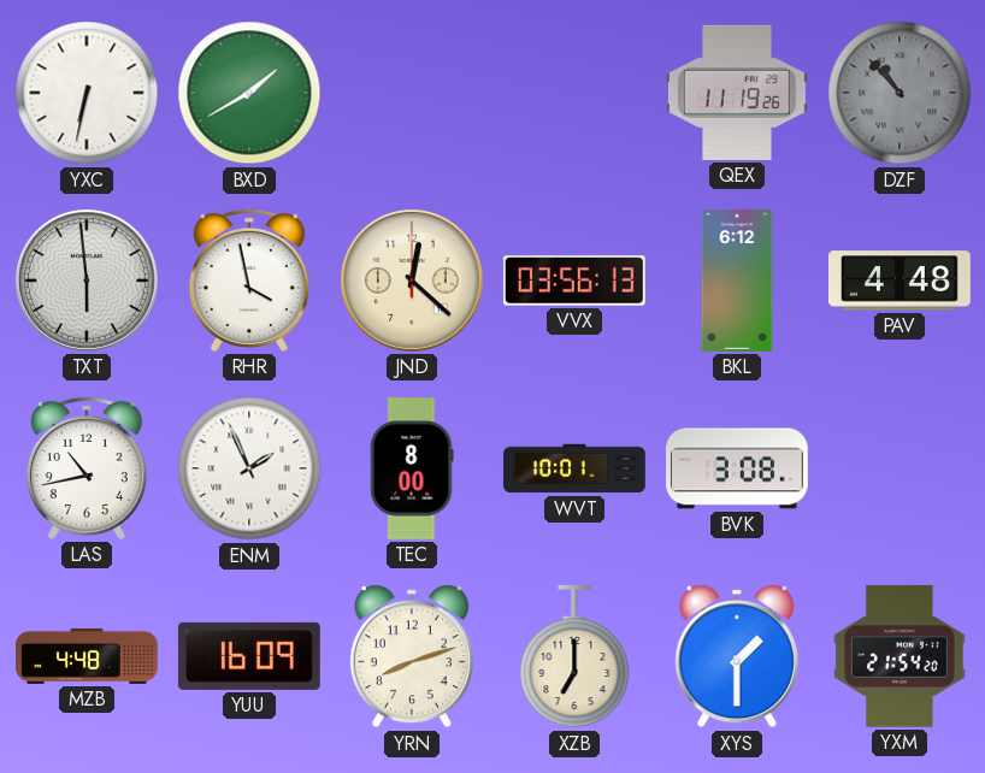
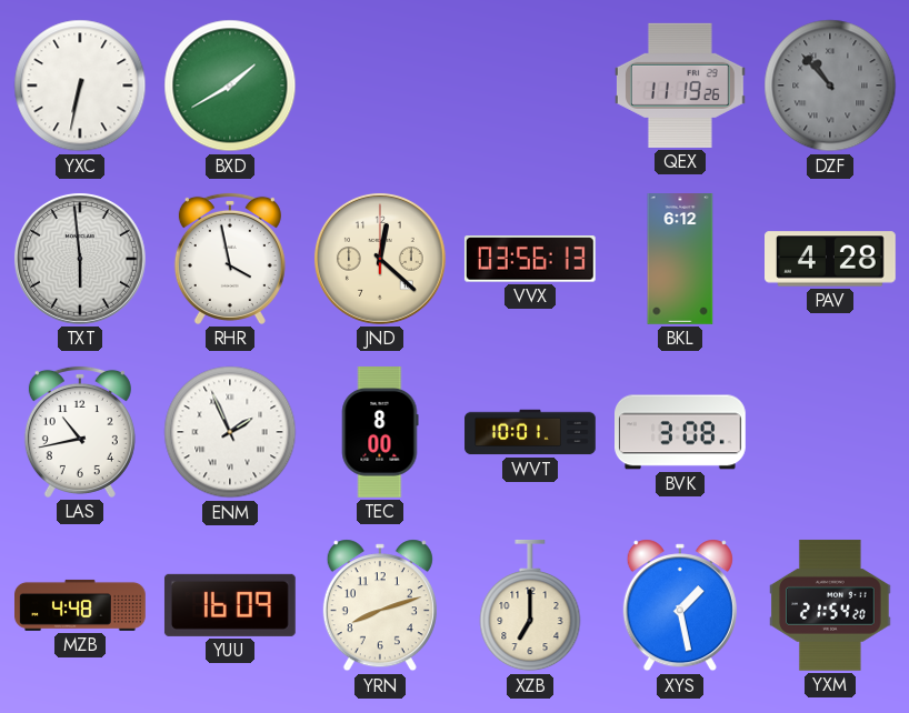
PAV: 4:48 -> 4:28 (831, 259)
XYS: 1:30 -> 1:28 (680, 605)
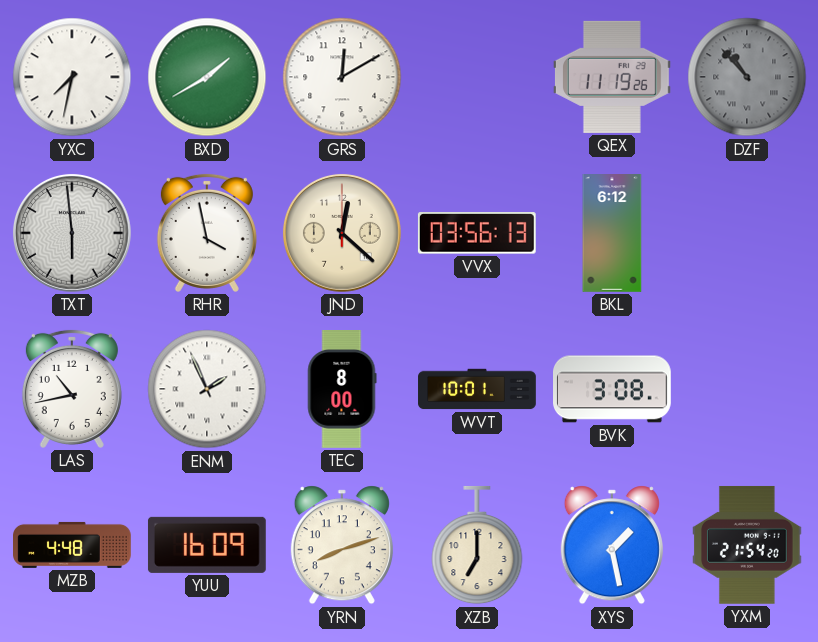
YXC: 6:32 -> 7:32 (72, 77)
GRS: none -> 12:10 (342, 77)
PAV: 4:28 -> none (831, 259)
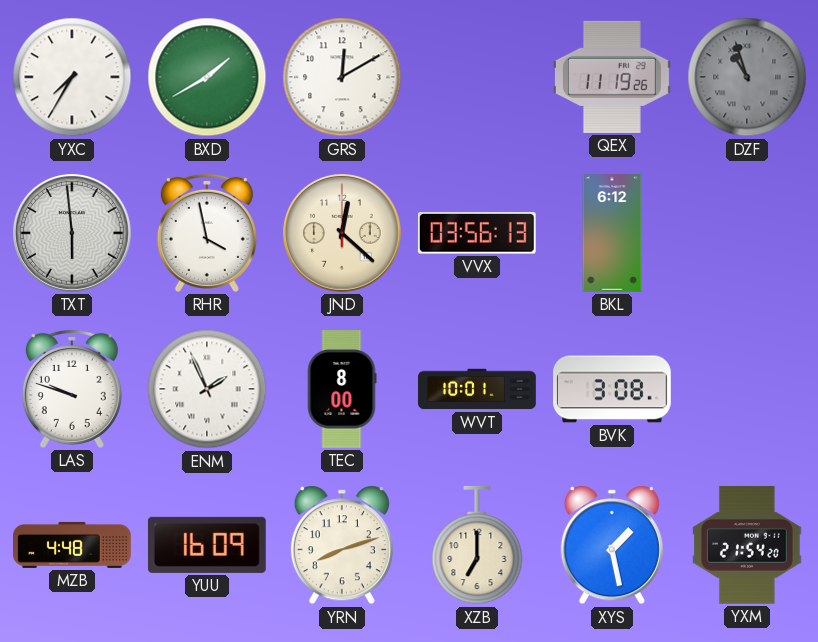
YXC: 7:32 -> 7:35 (72, 77)
DZF: 10:53 -> 10:57 (747, 77)
LAS: 10:43 -> 9:48 (72, 389)
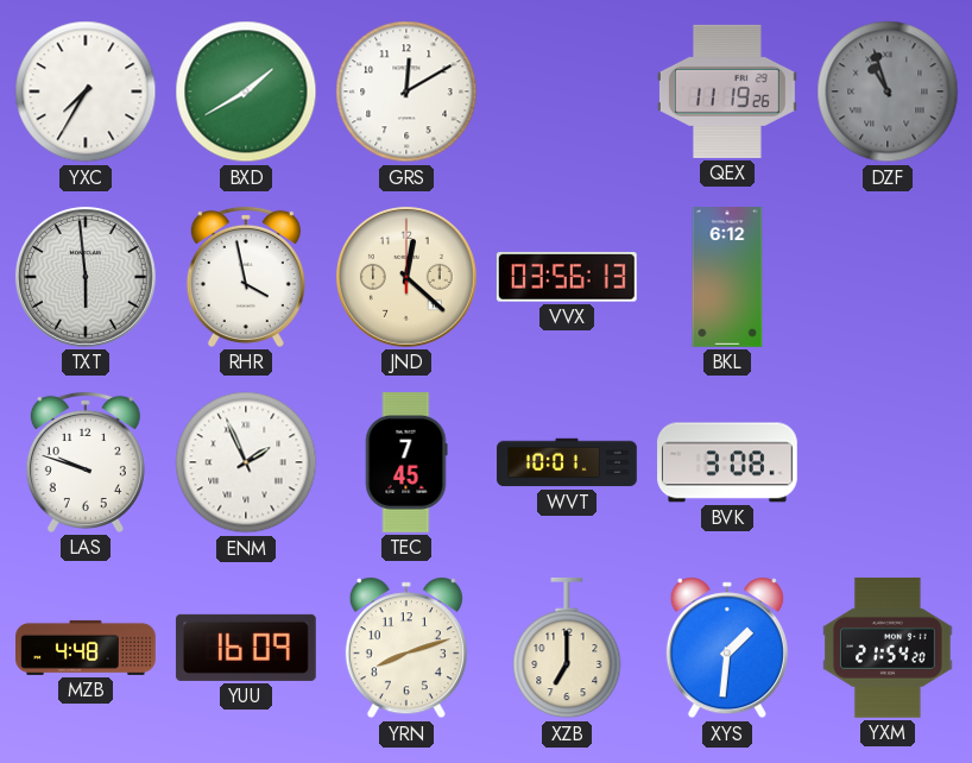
TEC: 8:00 -> 7:45 (406, 464)
XYS: 1:28 -> 1:31 (727, 648)
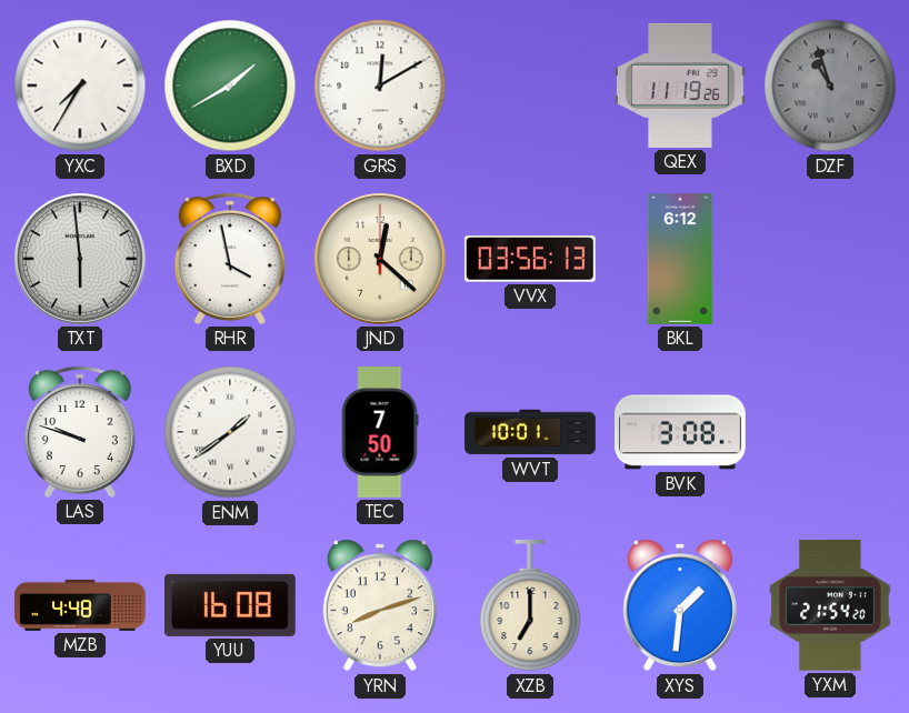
ENM: 1:56 -> 1:39 (230, 432)
TEC: 7:45 -> 7:50 (380, 433)
YUU: 16:09 -> 16:08 (230, 605)
